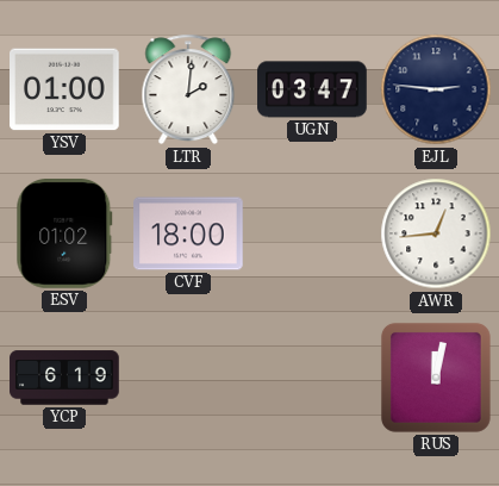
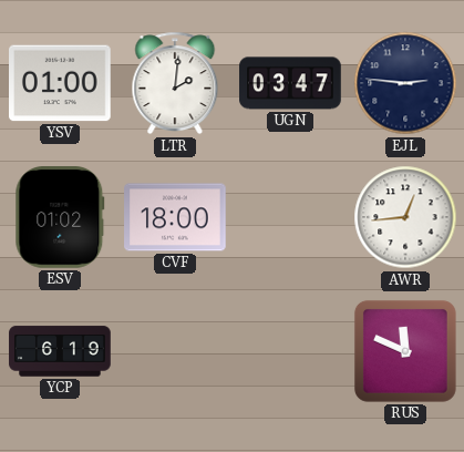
RUS: 12:02 -> 11:49 (405, 351)
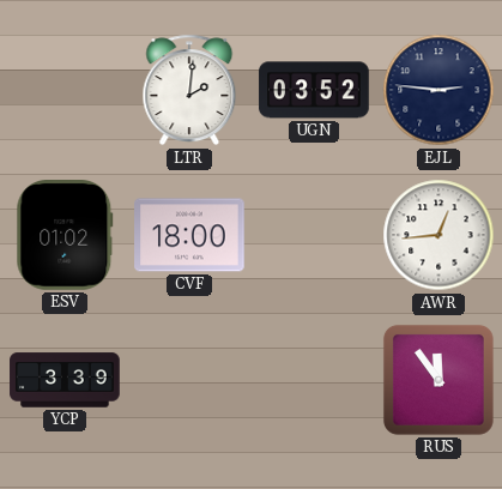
YSV: 01:00 -> none (60, 83)
UGN: 03:47 -> 03:52 (314, 90)
YCP: 6:19 -> 3:39 (65, 380)
RUS: 11:49 -> 11:54 (439, 380)
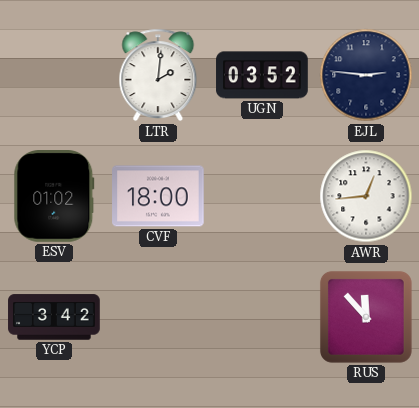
YCP: 3:39 -> 3:42 (54, 317)
RUS: 11:54 -> 11:53 (366, 317)
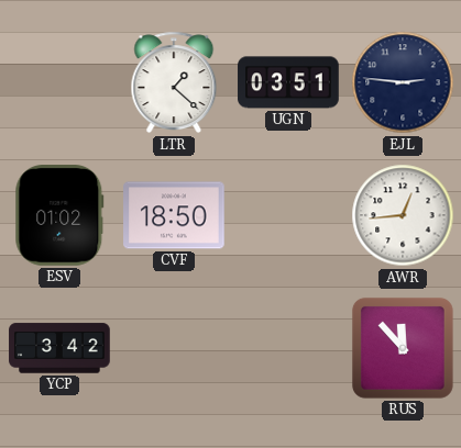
LTR: 2:01 -> 1:22 (174, 82)
UGN: 03:52 -> 03:51 (288, 82)
CVF: 18:00 -> 18:50 (174, 215)
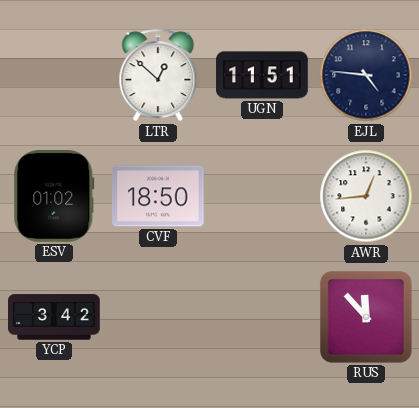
LTR: 1:22 -> 12:52 (158, 75)
UGN: 03:51 -> 11:51 (262, 75)
EJL: 2:46 -> 4:46 (366, 75)
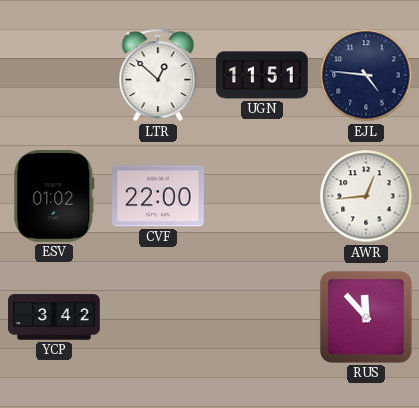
CVF: 18:50 -> 22:00 (158, 196)
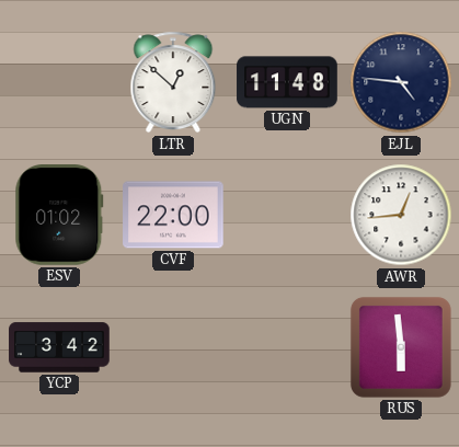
UGN: 11:51 -> 11:48 (287, 82)
RUS: 11:53 -> 5:59 (401, 347)
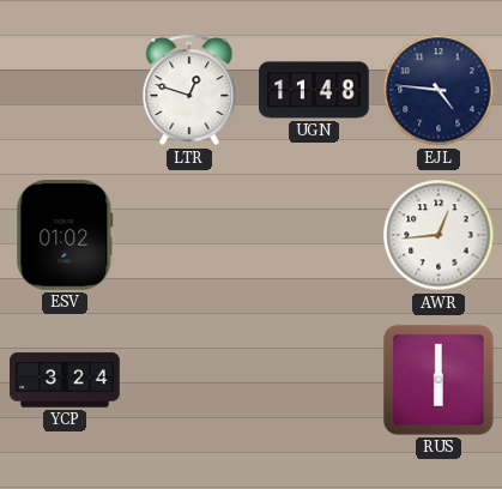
LTR: 12:52 -> 12:48 (189, 90)
CVF: 22:00 -> none (173, 215)
YCP: 3:42 -> 3:24 (65, 380)
RUS: 5:59 -> 6:00 (439, 380)
